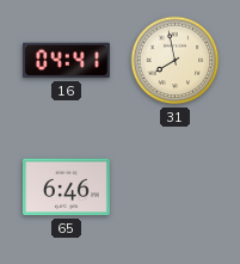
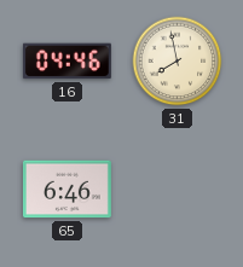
16: 04:41 -> 04:46 (66, 62)
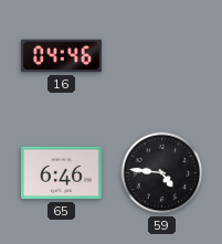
31: 7:58 -> none (178, 62)
59: none -> 4:46 (162, 173)
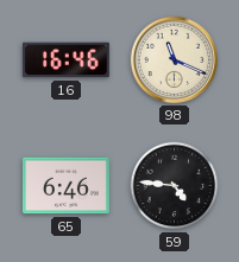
16: 04:46 -> 16:46 (65, 60)
98: none -> 11:19 (174, 59)
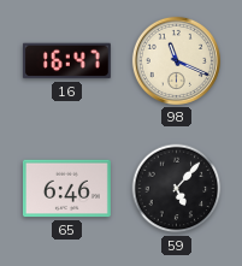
16: 16:46 -> 16:47 (66, 61)
59: 4:46 -> 5:07 (177, 189)
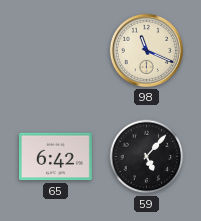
16: 16:47 -> none (66, 61)
65: 6:46 -> 6:42 (55, 157)
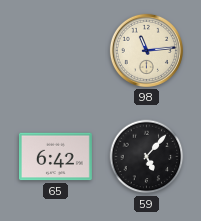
98: 11:19 -> 11:14 (146, 50)
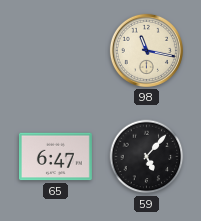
98: 11:14 -> 11:17 (146, 50)
65: 6:42 -> 6:47 (55, 157)
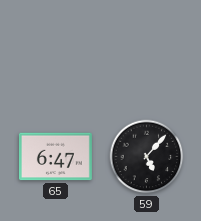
98: 11:17 -> none (146, 50)
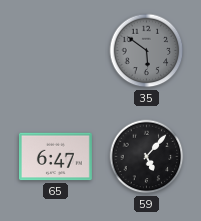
35: none -> 5:51 (147, 51)
